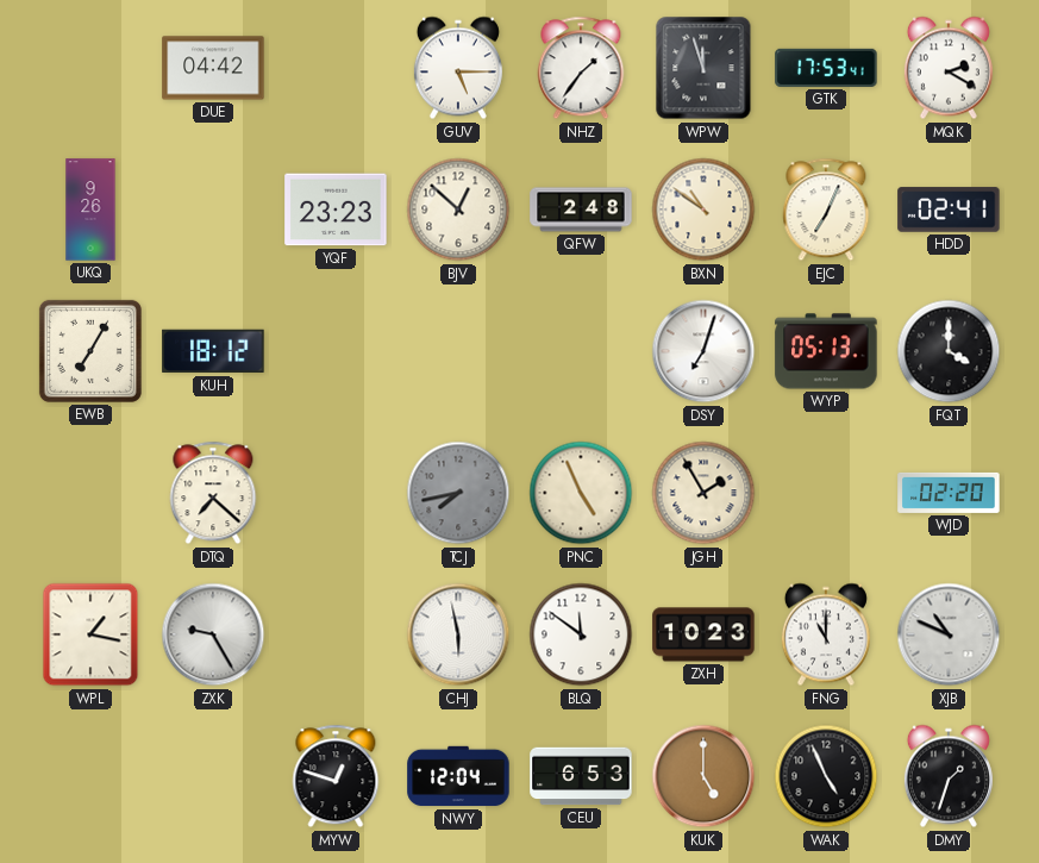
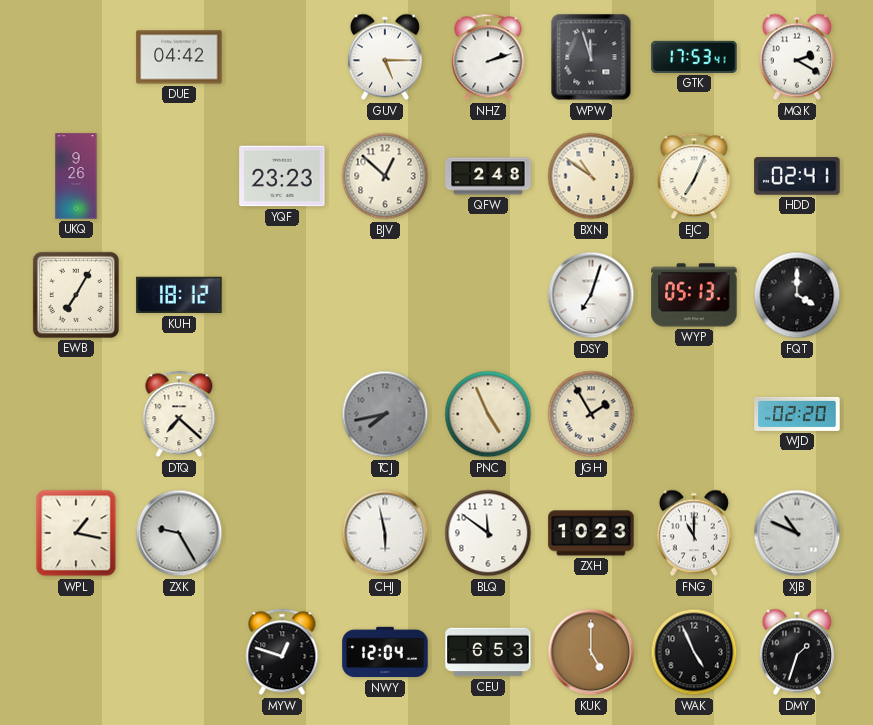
NHZ: 1:36 -> 2:12 (488, 57)
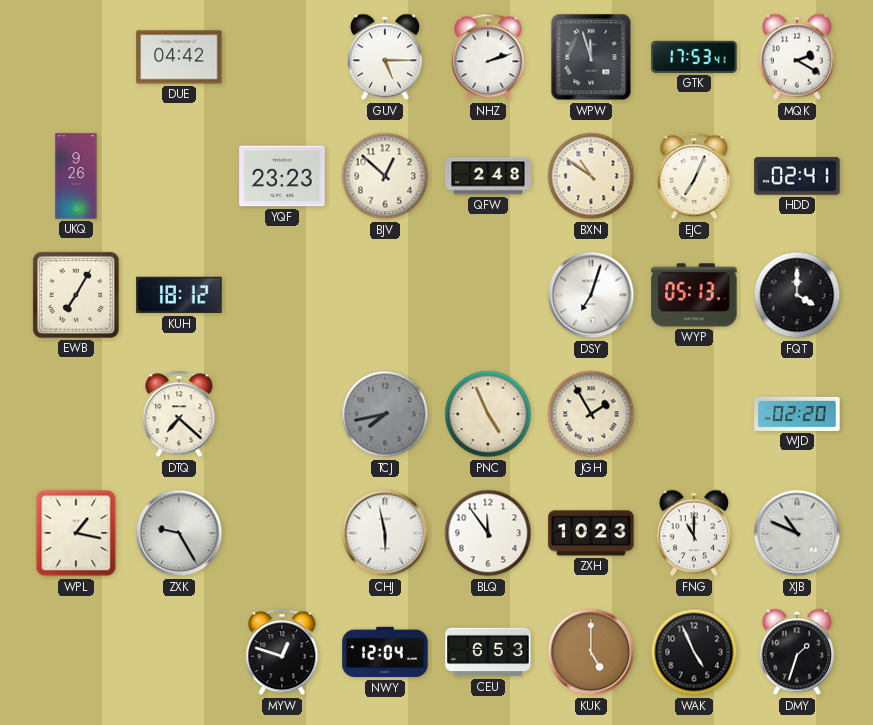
BLQ: 11:51 -> 11:54 (488, 533)
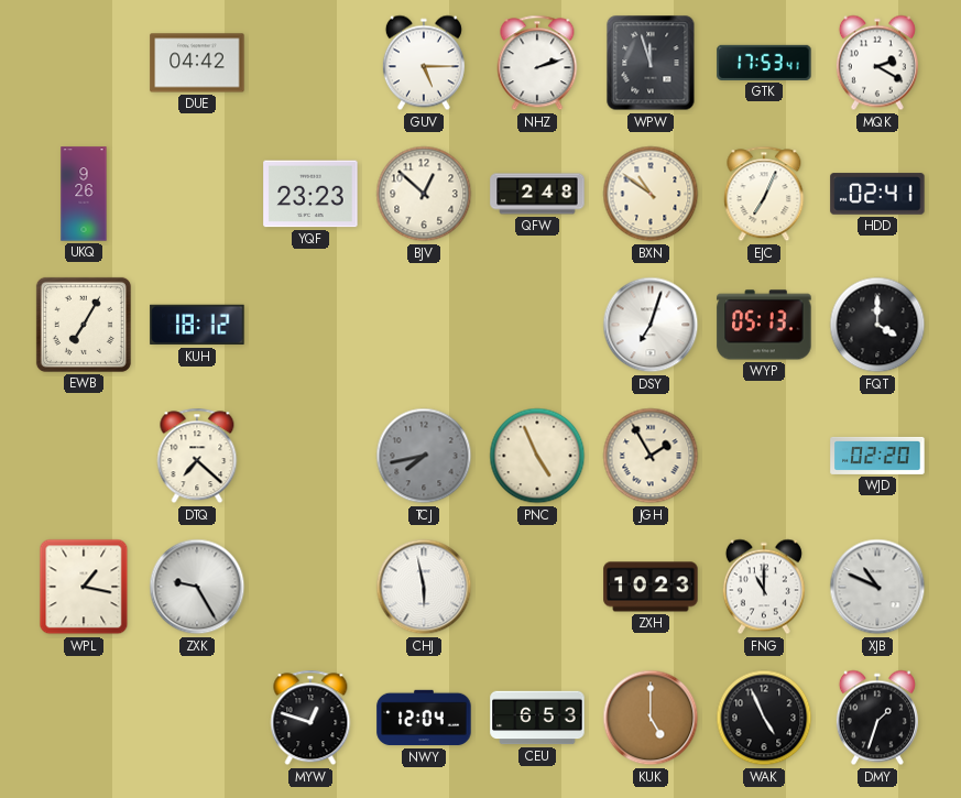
BLQ: 11:54 -> none (488, 533)
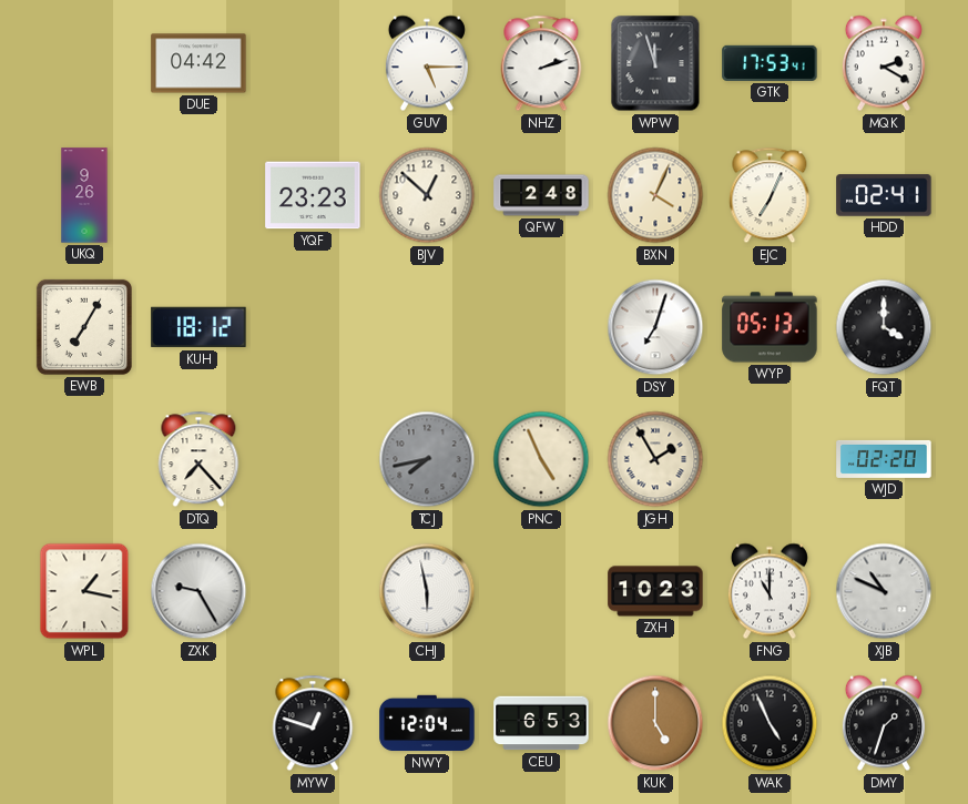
BXN: 10:51 -> 4:04 (655, 195)
DTQ: 7:22 -> 7:23 (198, 459)
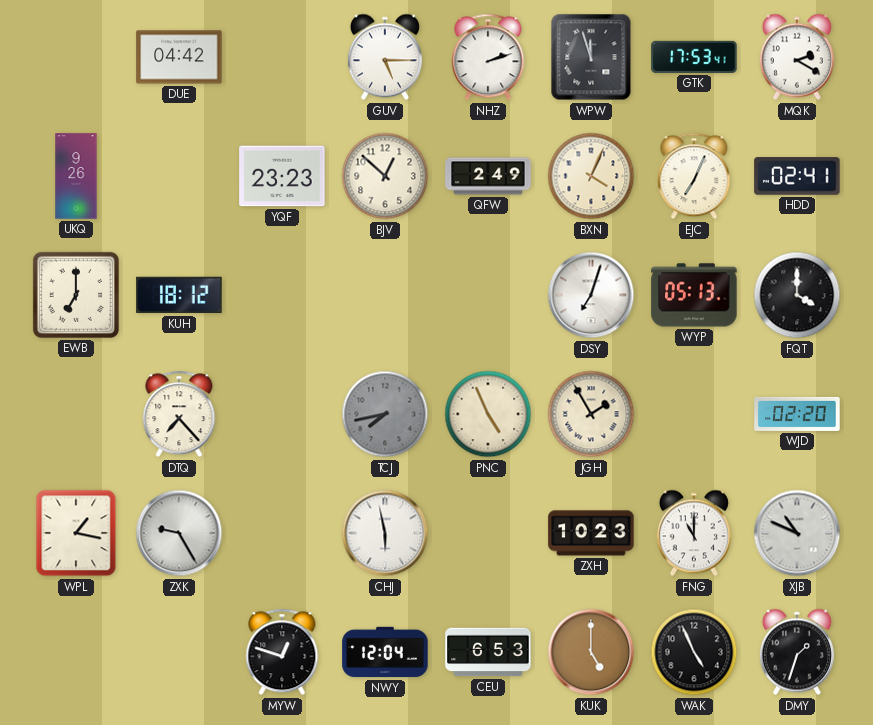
QFW: 2:48 -> 2:49 (488, 176)
EWB: 7:05 -> 7:00 (76, 295)
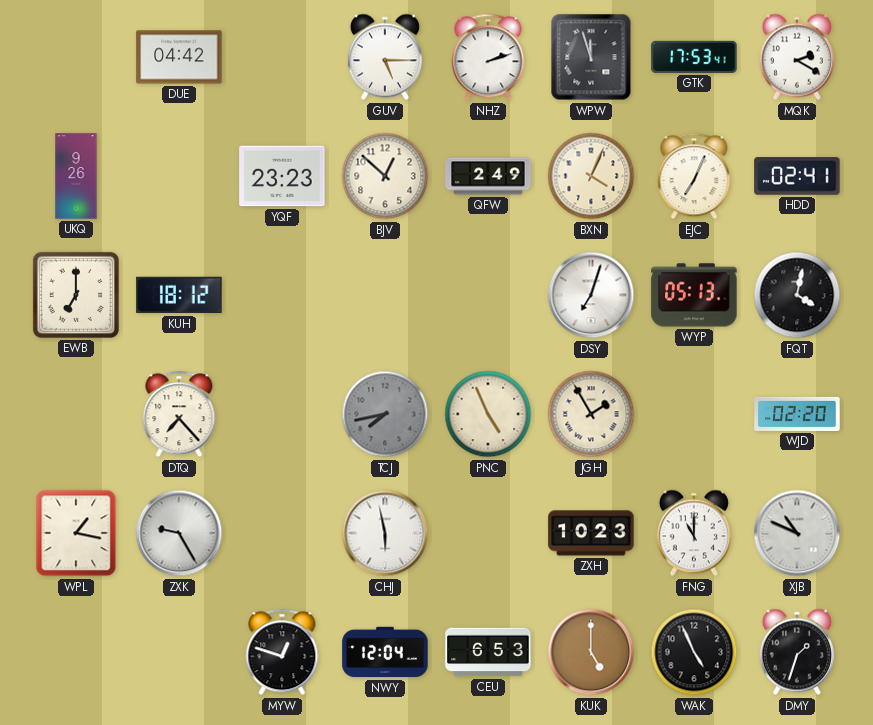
FQT: 4:00 -> 4:02 (797, 295)
